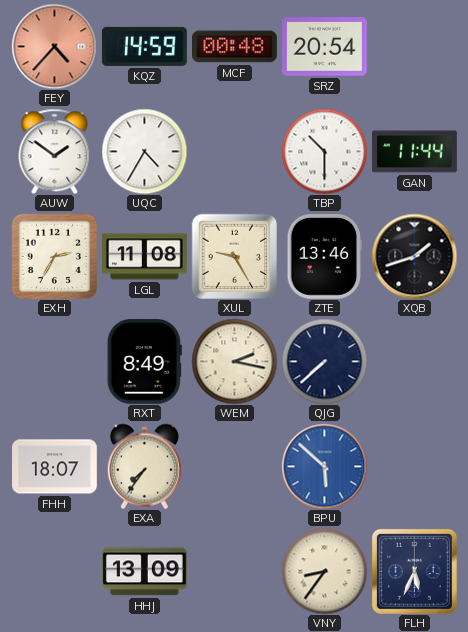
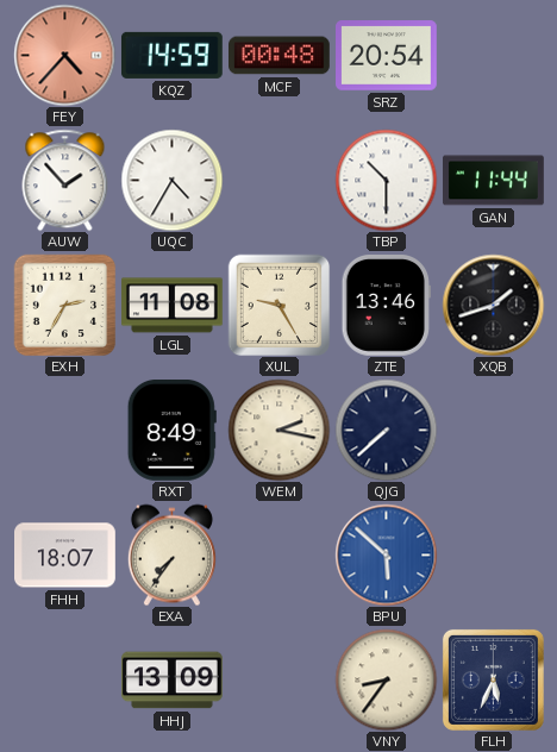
AUW: 1:51 -> 1:53 (65, 180)
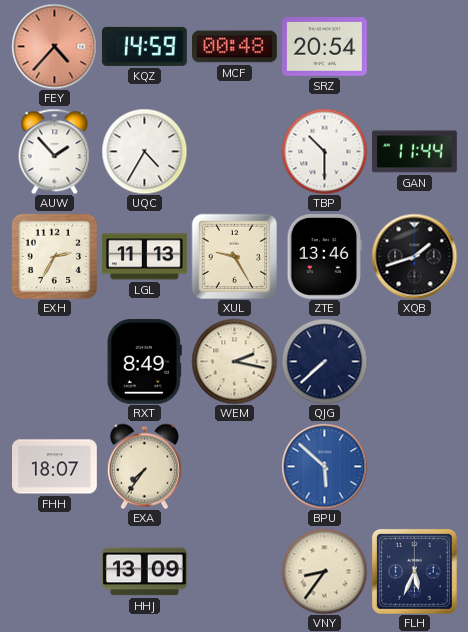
LGL: 11:08 -> 11:13 (145, 257)
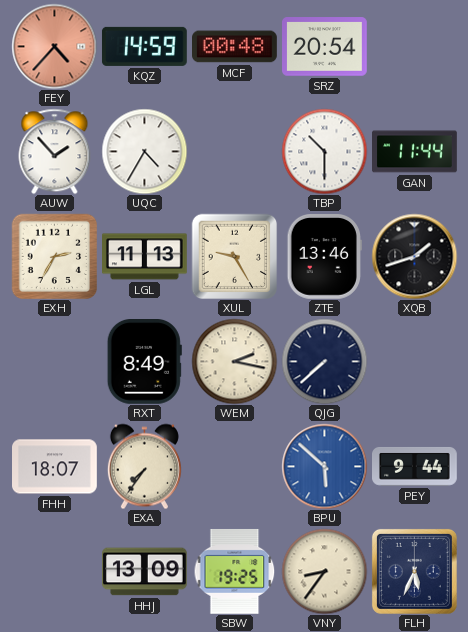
PEY: none -> 9:44 (415, 466)
SBW: none -> 19:25 (235, 571)
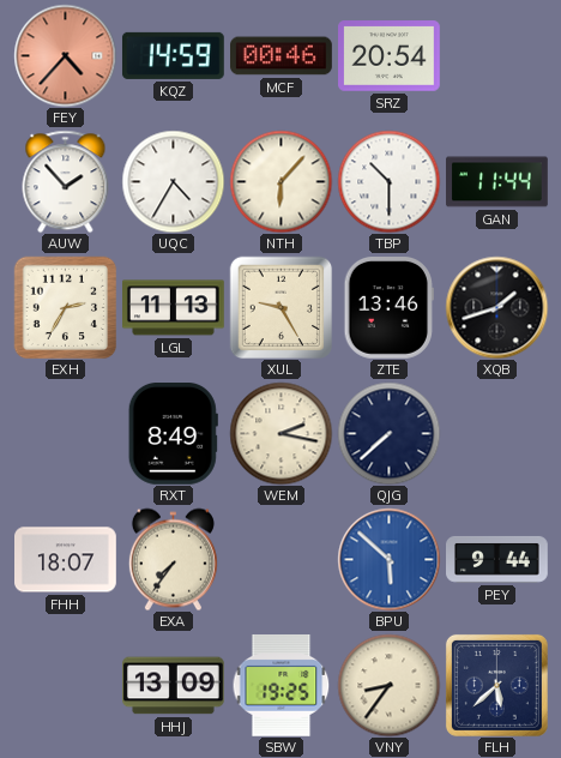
MCF: 00:48 -> 00:46 (282, 56)
NTH: none -> 6:07 (280, 181)
FLH: 5:34 -> 5:38 (496, 685)
